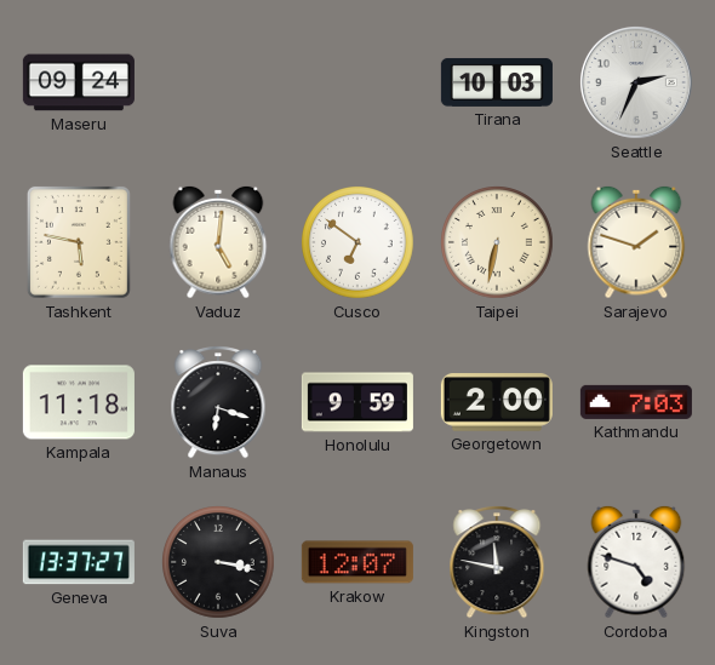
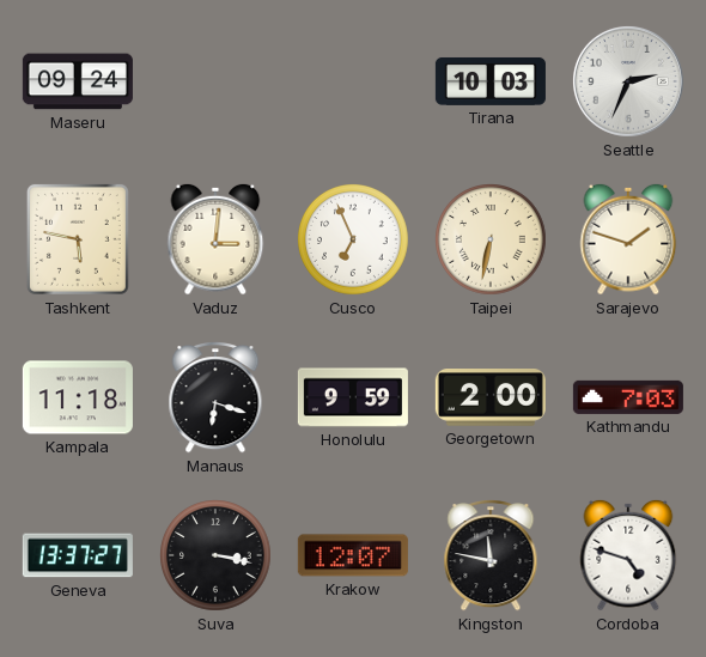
Vaduz: 5:01 -> 3:01 (215, 239)
Cusco: 6:51 -> 6:56 (354, 241)
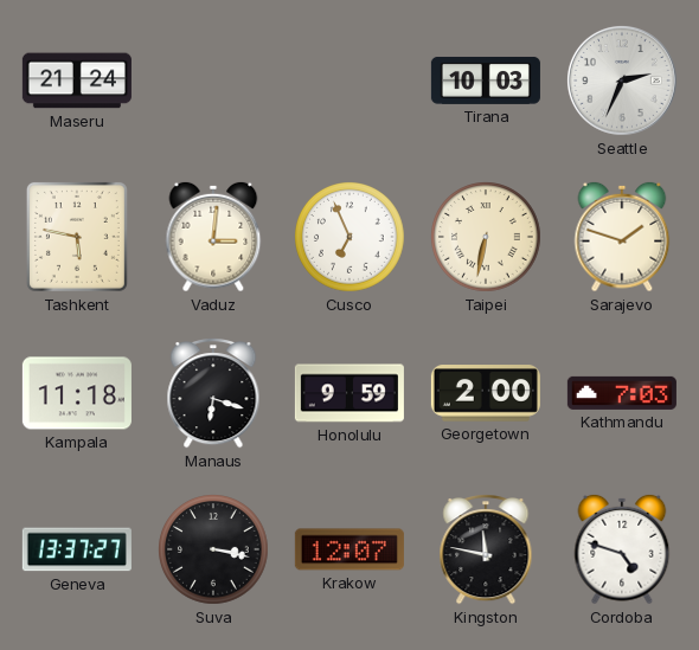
Maseru: 09:24 -> 21:24 (77, 81)
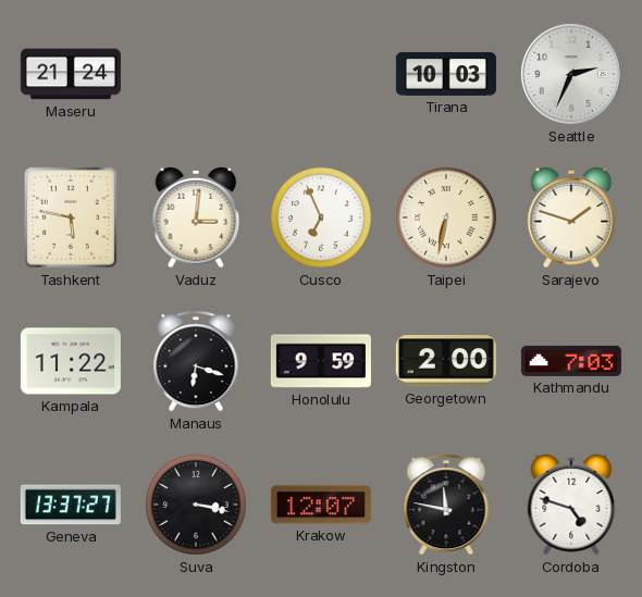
Kampala: 11:18 -> 11:22 (71, 361)
